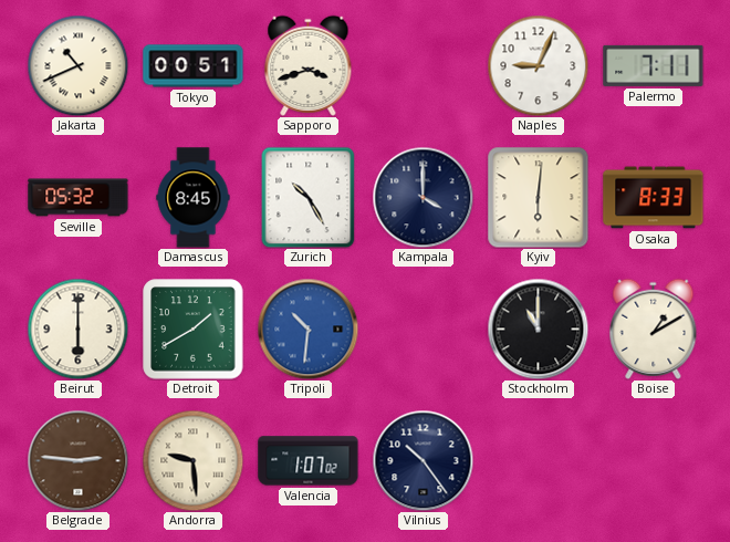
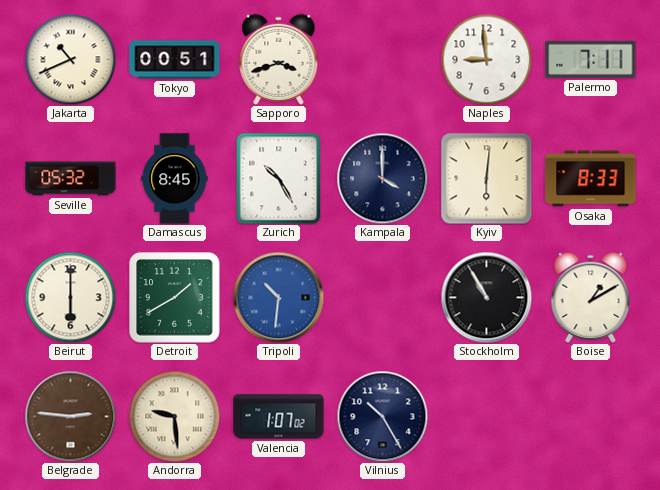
Naples: 9:04 -> 8:59 (486, 59)
Stockholm: 11:00 -> 10:55 (486, 297)
Vilnius: 10:24 -> 10:25 (382, 416)
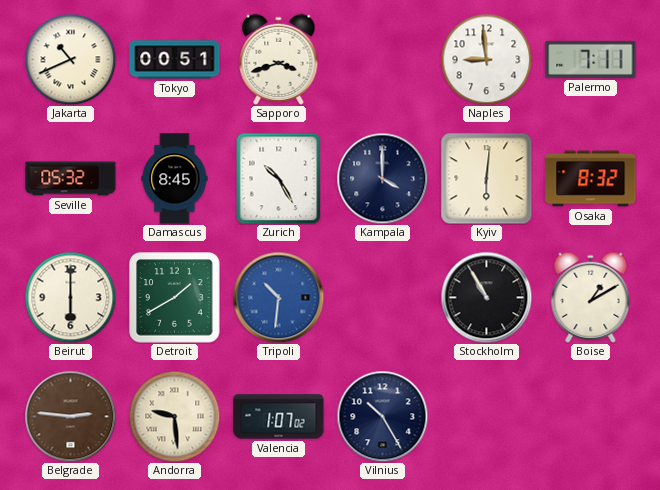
Osaka: 8:33 -> 8:32 (591, 179)
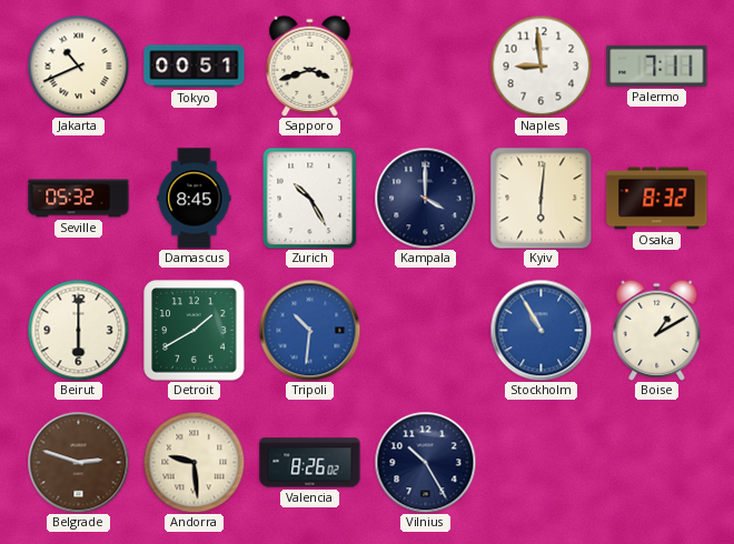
Stockholm dial: black -> blue (540, 330)
Belgrade: 2:46 -> 2:48 (78, 462)
Valencia: 1:07 -> 8:26 (310, 463)
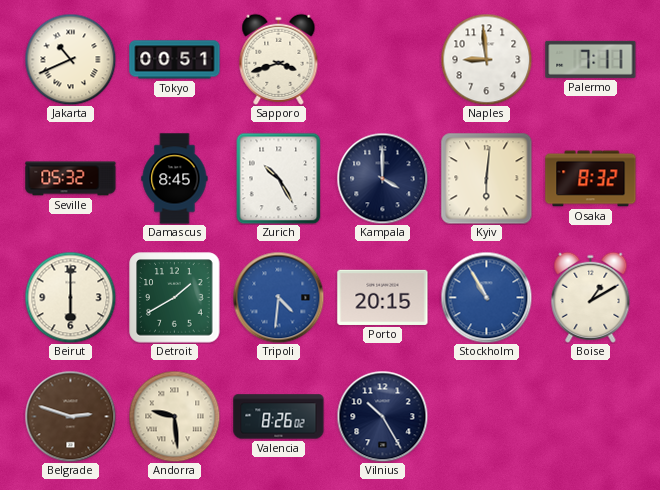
Tripoli: 10:31 -> 4:31 (278, 297)
Porto: none -> 20:15 (383, 297)
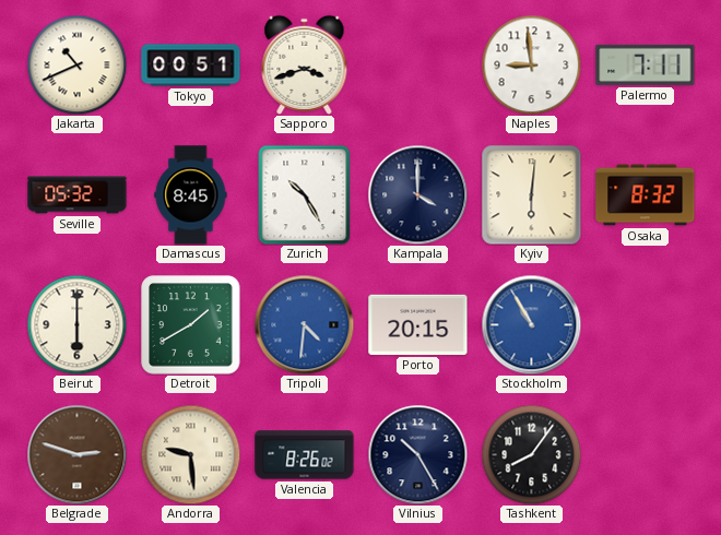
Boise: 1:10 -> none (591, 297)
Tashkent: none -> 8:06 (531, 454)
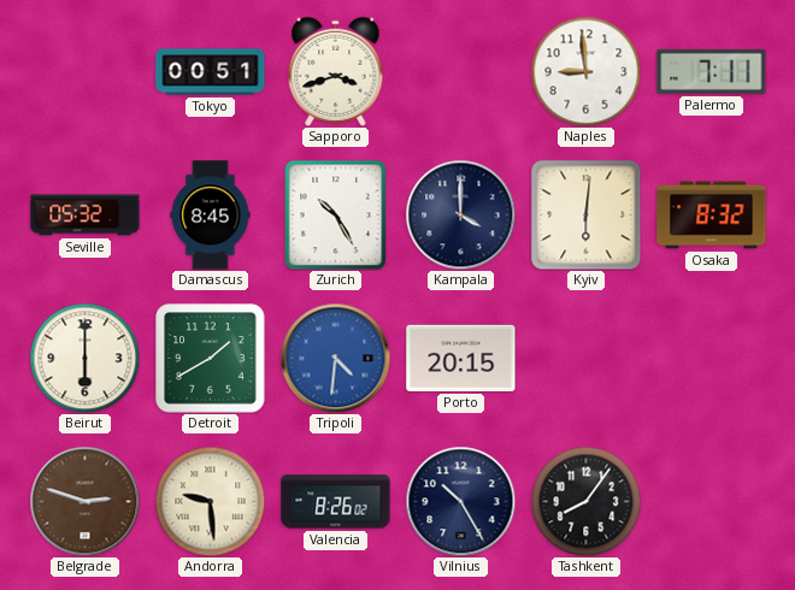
Jakarta: 10:41 -> none (76, 64)
Stockholm: 10:55 -> none (531, 324)
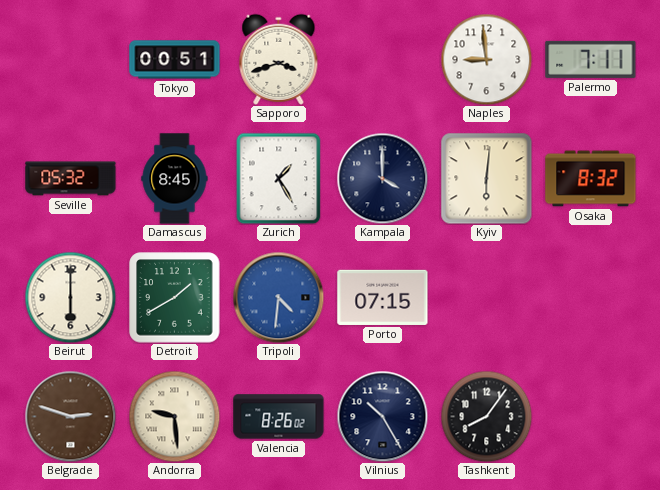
Zurich: 10:25 -> 1:25 (279, 178)
Porto: 20:15 -> 07:15 (383, 297)
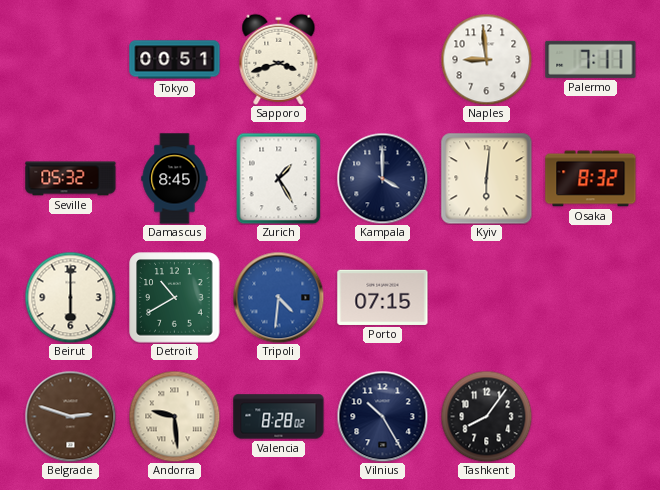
Detroit: 1:40 -> 10:40 (175, 298)
Valencia: 8:26 -> 8:28 (279, 417)
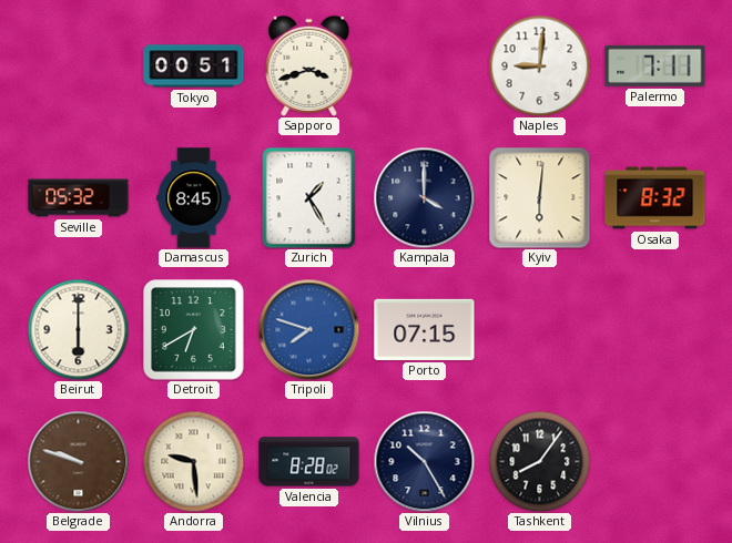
Naples: 8:59 -> 9:01 (539, 65)
Detroit: 10:40 -> 6:40 (194, 330)
Tripoli: 4:31 -> 7:48 (308, 329)
Belgrade: 2:48 -> 9:48 (78, 461)
